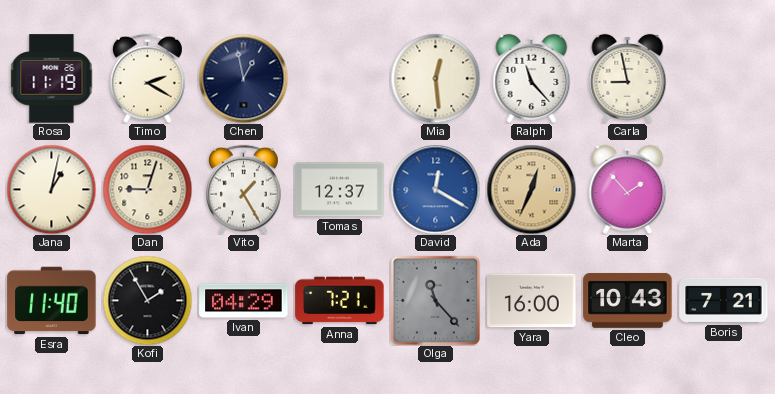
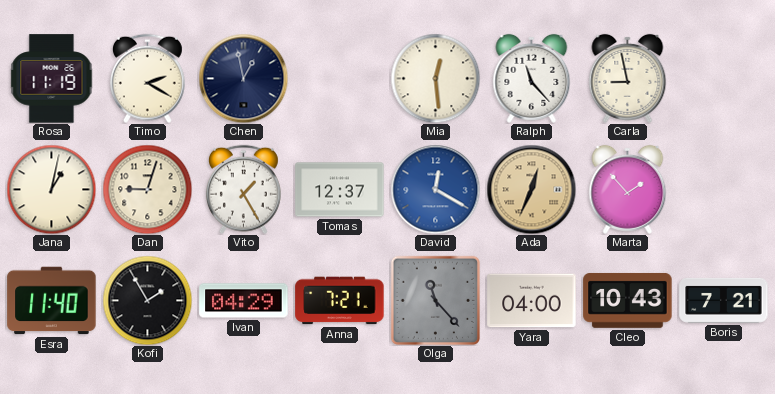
Yara: 16:00 -> 04:00 (532, 301)
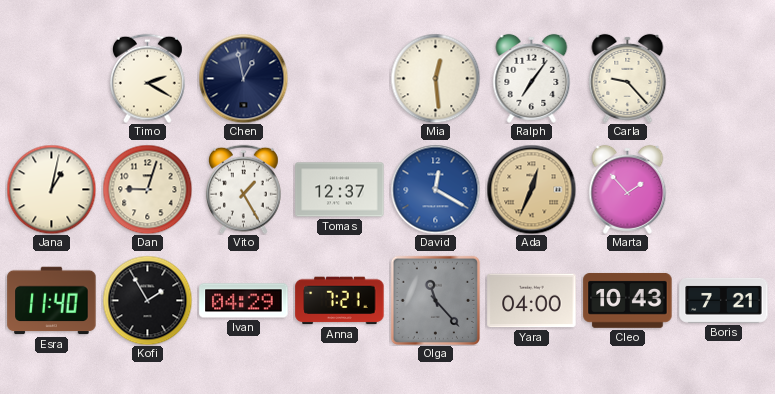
Rosa: 11:19 -> none (52, 79)
Ralph: 11:23 -> 7:06 (532, 78)
Carla: 8:58 -> 9:23 (628, 78)
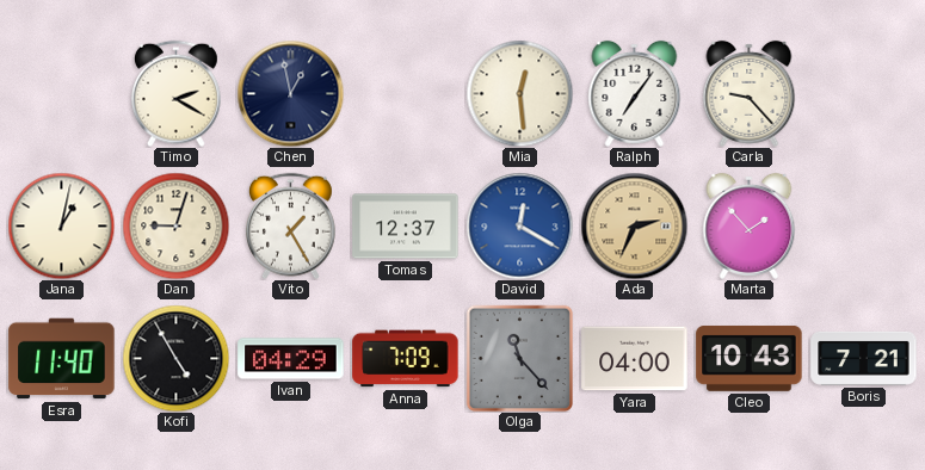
Ada: 12:34 -> 2:34 (634, 225)
Kofi: 1:55 -> 4:55 (175, 358)
Anna: 7:21 -> 7:09 (406, 359)
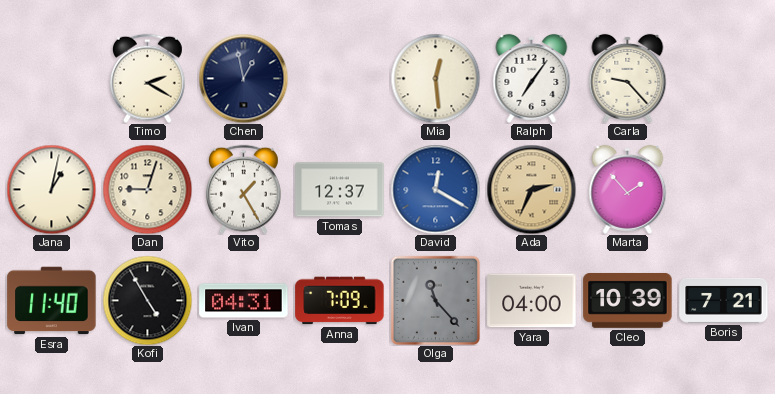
Ivan: 04:29 -> 04:31 (244, 301)
Cleo: 10:43 -> 10:39 (628, 300)
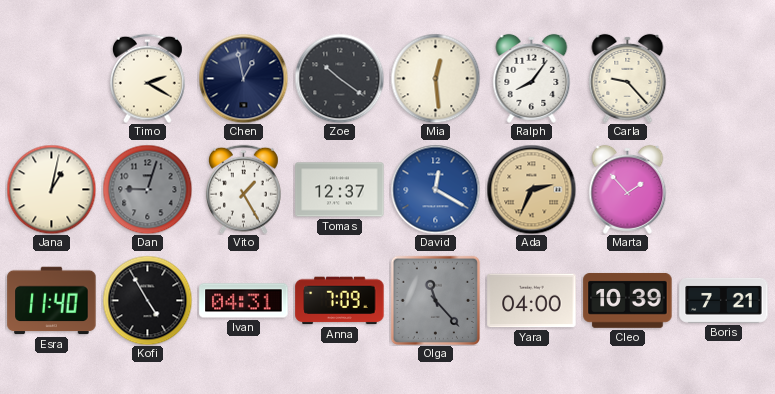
Zoe: none -> 10:21 (339, 78)
Ralph: 7:06 -> 8:06 (532, 78)
Dan dial: cream -> grey (147, 189)
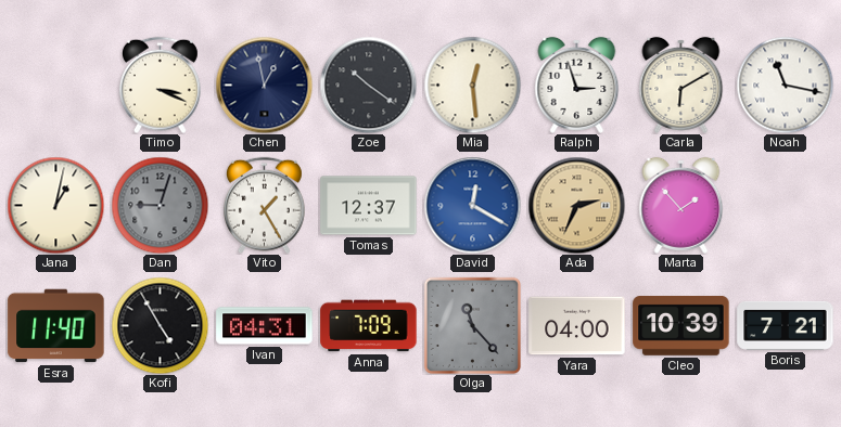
Timo: 2:20 -> 3:19 (160, 85)
Ralph: 8:06 -> 2:57 (577, 85)
Carla: 9:23 -> 6:10 (681, 85)
Noah: none -> 11:17 (785, 85)
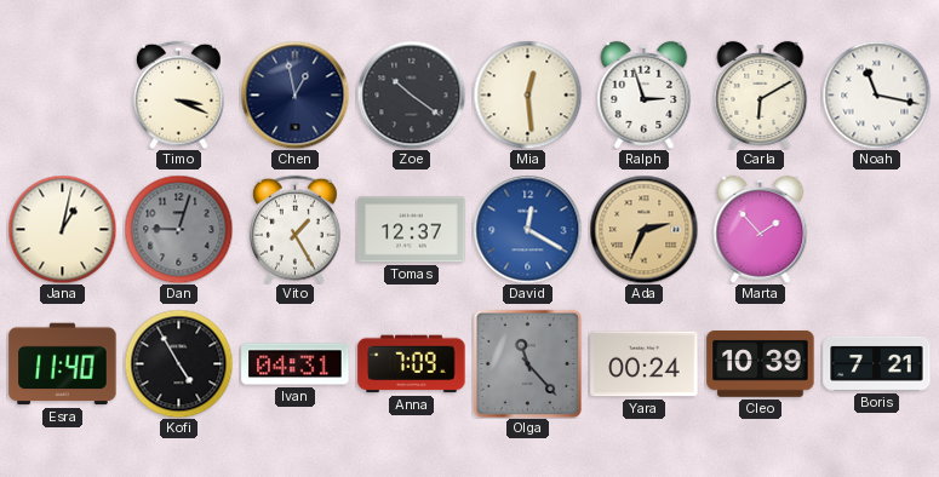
Yara: 04:00 -> 00:24 (645, 364)
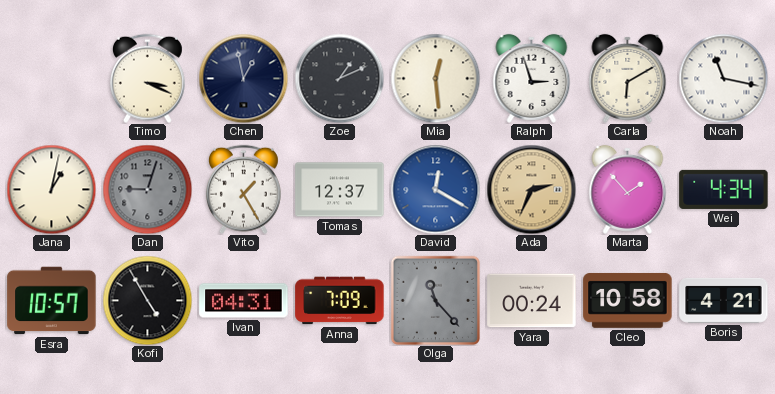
Zoe: 10:21 -> 1:11 (339, 78)
Wei: none -> 4:34 (724, 189)
Esra: 11:40 -> 10:57 (52, 301)
Cleo: 10:39 -> 10:58 (628, 300)
Boris: 7:21 -> 4:21 (724, 300)
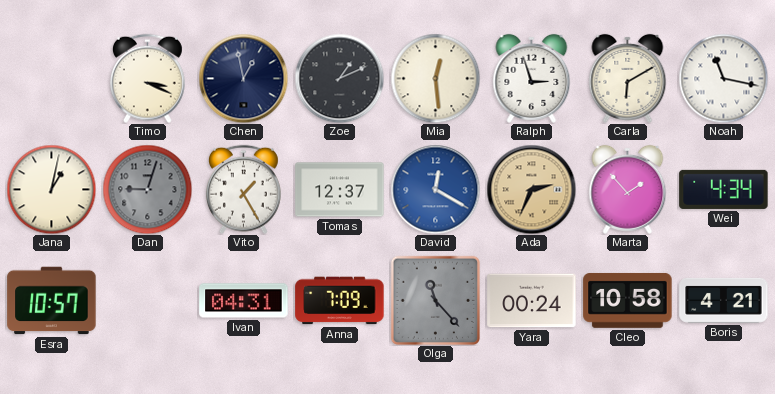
Kofi: 4:55 -> none (147, 300)
